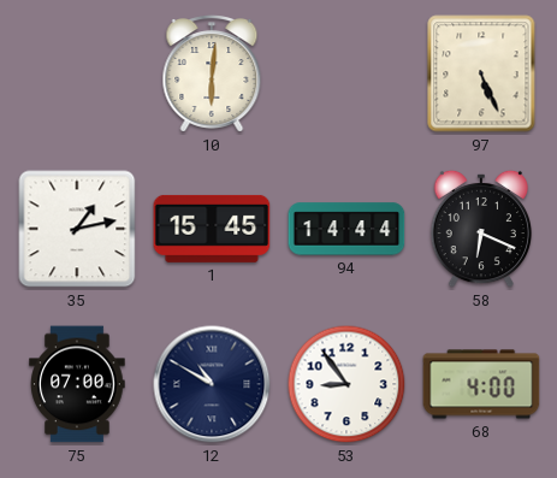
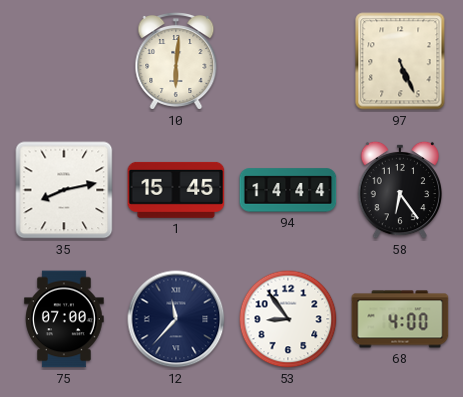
35: 1:13 -> 8:13 (64, 190)
58: 6:19 -> 6:24 (399, 190)
12: 10:50 -> 11:37 (176, 319)
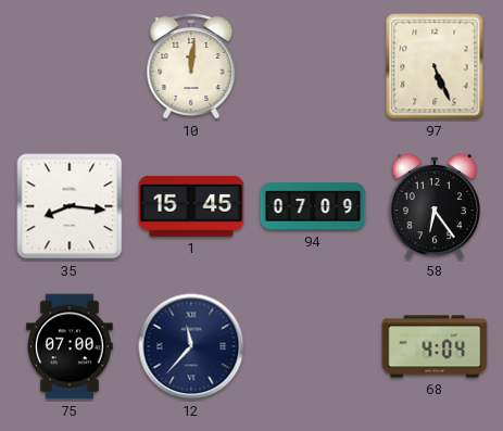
10: 6:01 -> 12:01 (191, 67)
35: 8:13 -> 8:16 (70, 206)
94: 14:44 -> 07:09 (313, 206)
53: 8:54 -> none (288, 319)
68: 4:00 -> 4:04 (435, 346)
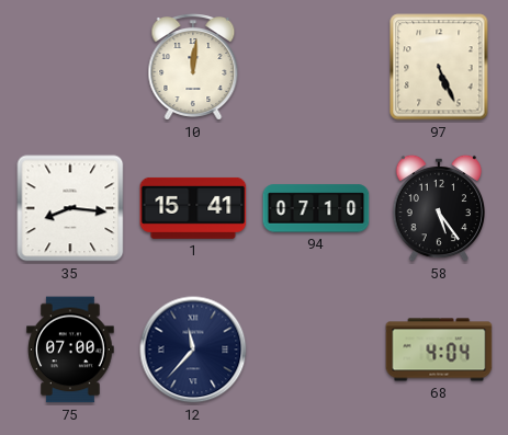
1: 15:45 -> 15:41 (193, 208)
94: 07:09 -> 07:10 (316, 208)
58: 6:24 -> 5:24 (438, 208)
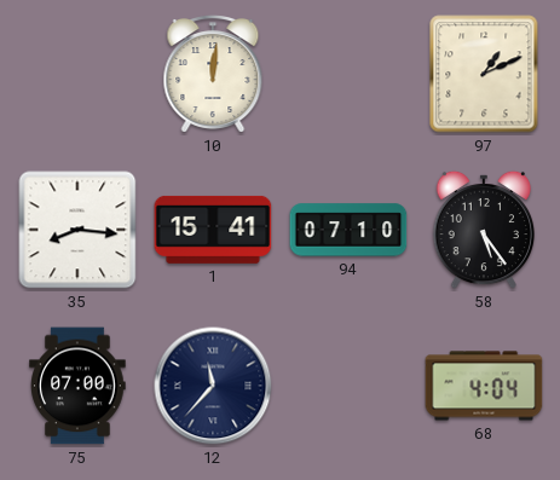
97: 5:26 -> 1:11 (484, 74)
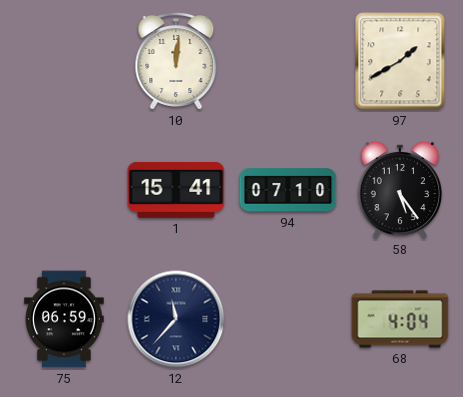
97: 1:11 -> 1:40 (400, 61)
35: 8:16 -> none (77, 230)
75: 07:00 -> 06:59 (64, 319)
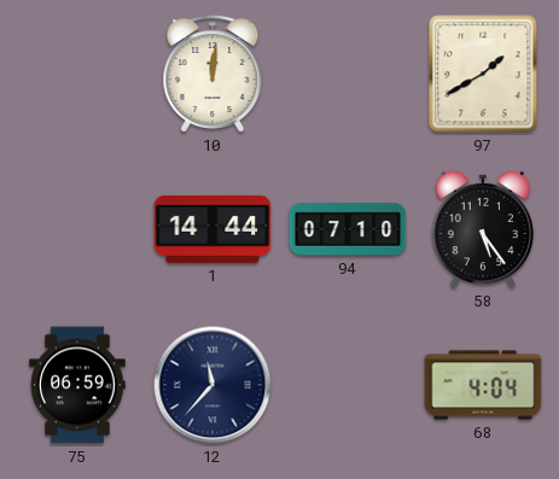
1: 15:41 -> 14:44 (212, 229)
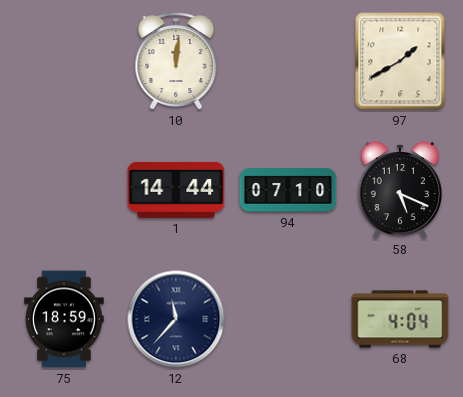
58: 5:24 -> 5:19 (399, 190)
75: 06:59 -> 18:59 (64, 319)
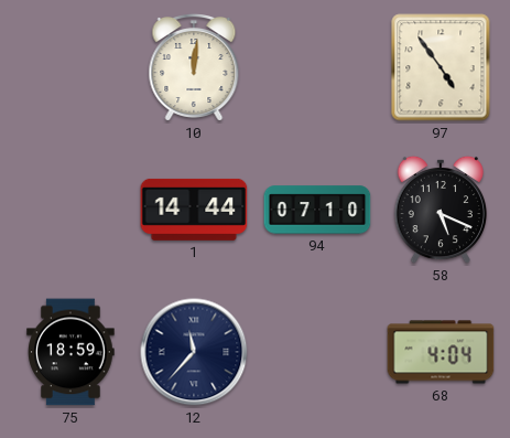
97: 1:40 -> 4:54 (441, 67)
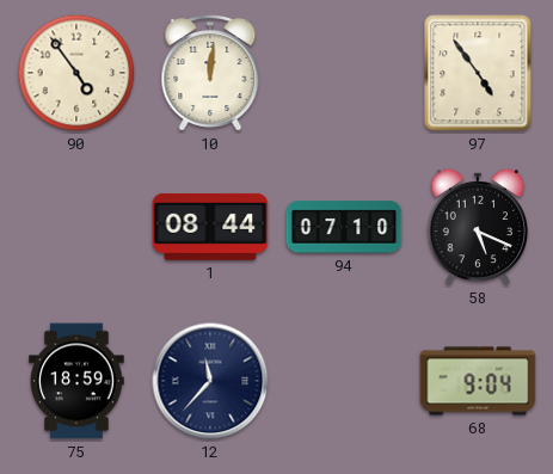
90: none -> 4:54 (76, 73)
1: 14:44 -> 08:44 (210, 227)
68: 4:04 -> 9:04 (478, 381)
